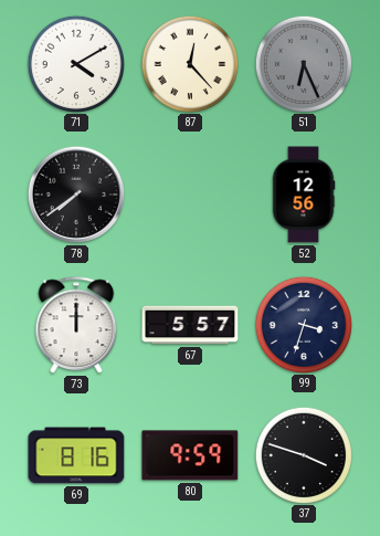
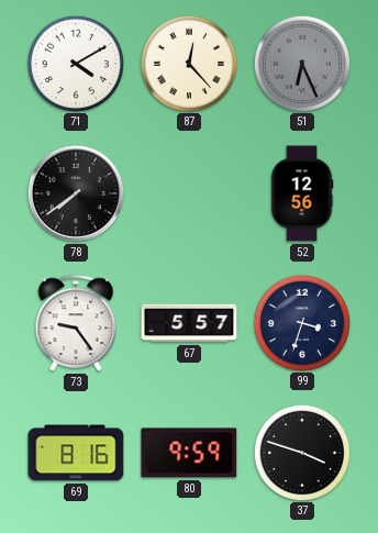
73: 12:00 -> 9:24 (76, 324)
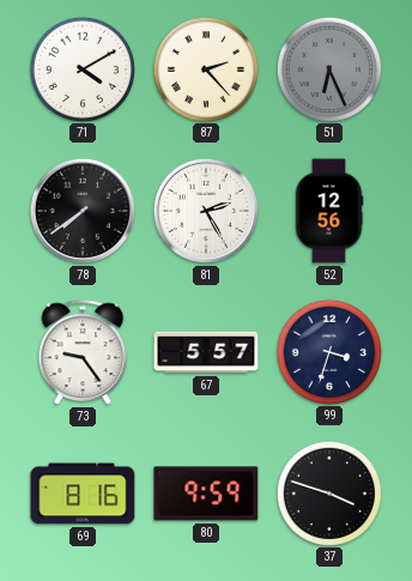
87: 12:23 -> 2:23 (205, 68)
81: none -> 2:25 (206, 211)
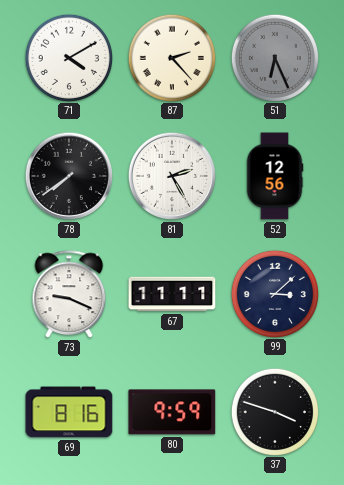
73: 9:24 -> 9:19 (69, 295)
67: 5:57 -> 11:11 (172, 294)
99: 3:33 -> 3:08 (274, 293)
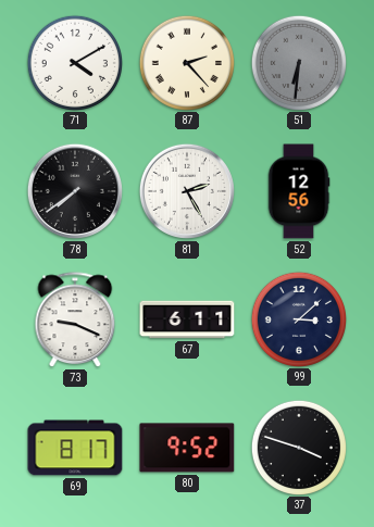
51: 6:26 -> 6:31 (298, 62)
67: 11:11 -> 6:11 (187, 319)
69: 8:16 -> 8:17 (75, 448)
80: 9:59 -> 9:52 (187, 448)
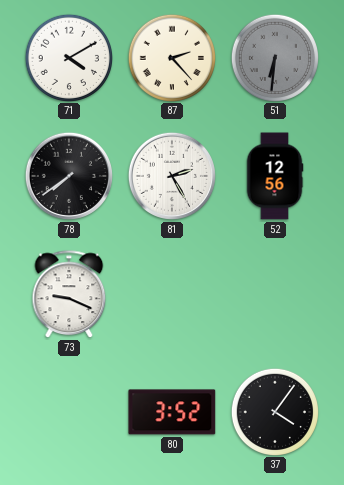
67: 6:11 -> none (187, 319)
99: 3:08 -> none (298, 318)
69: 8:17 -> none (75, 448)
80: 9:52 -> 3:52 (172, 412)
37: 3:48 -> 4:06 (274, 411)
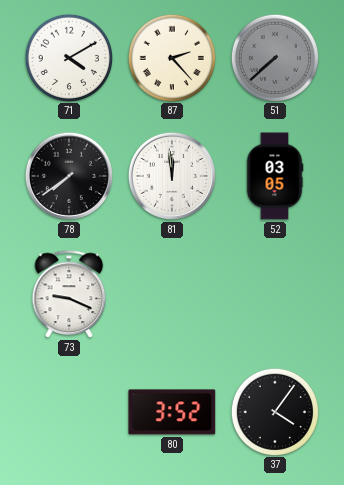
51: 6:31 -> 7:38 (274, 57)
81: 2:25 -> 11:59 (172, 176)
52: 12:56 -> 03:05 (275, 176)
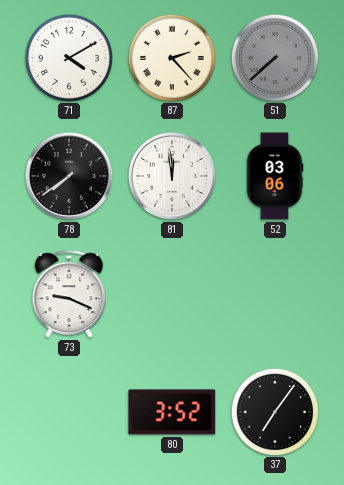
52: 03:05 -> 03:06 (275, 176)
37: 4:06 -> 7:06 (274, 411)
